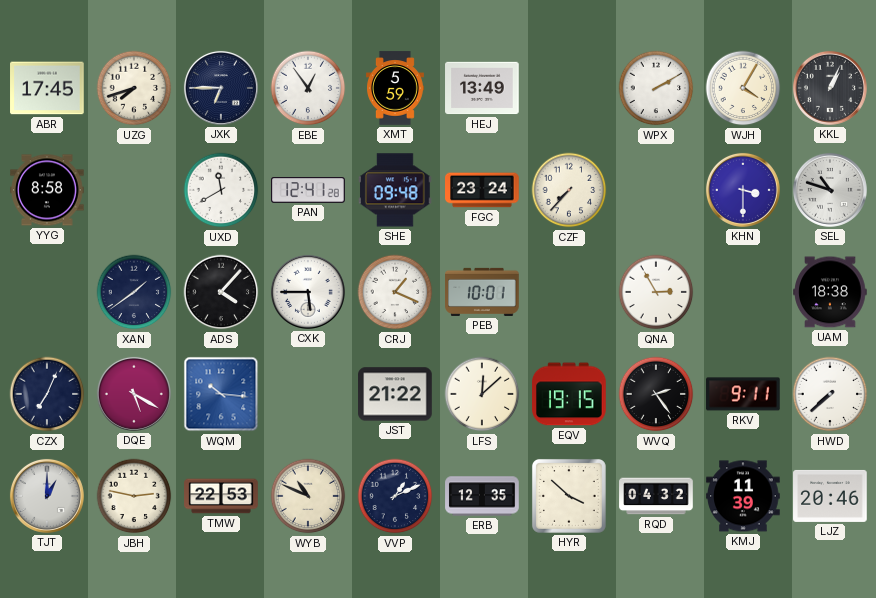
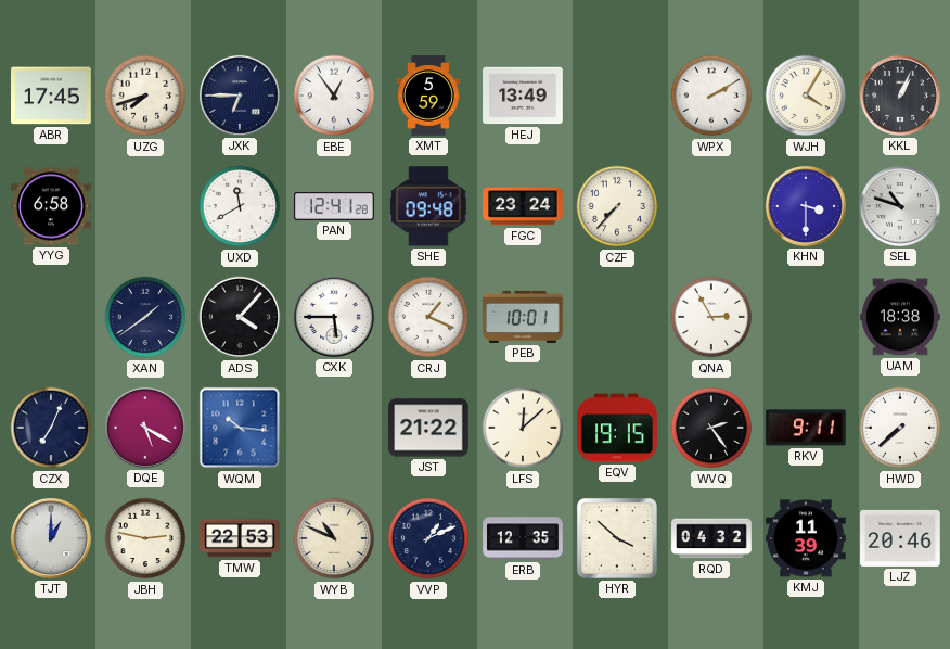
YYG: 8:58 -> 6:58 (51, 206)
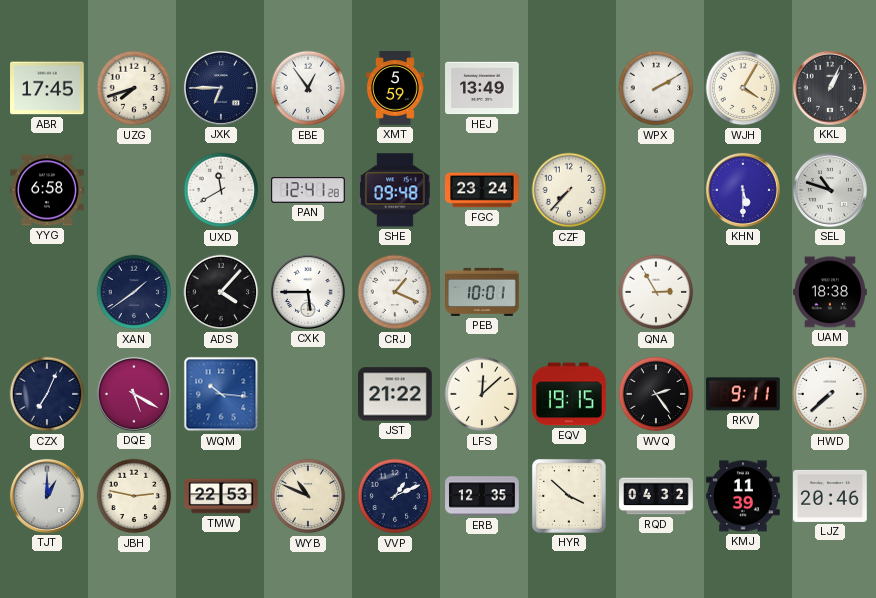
KHN: 3:30 -> 5:30 (743, 190)
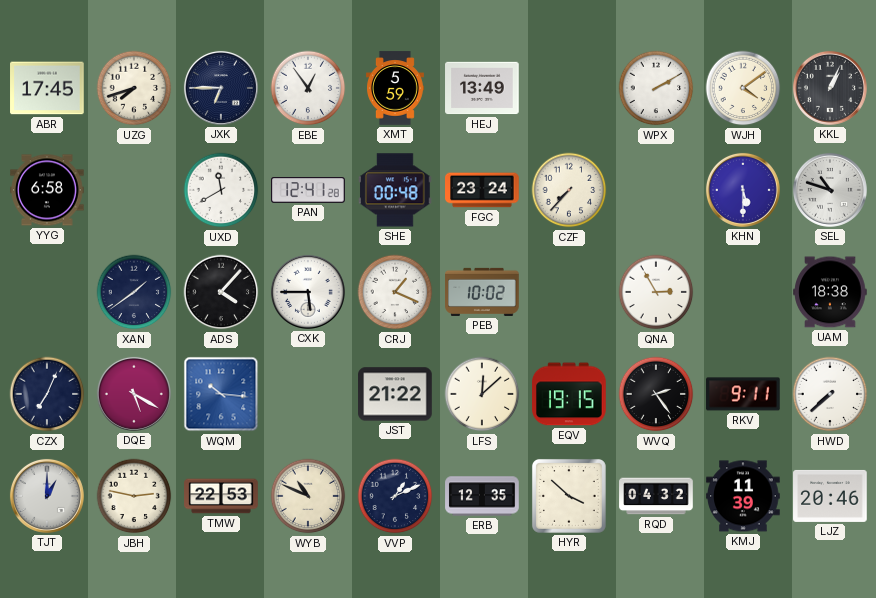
WJH: 4:05 -> 4:09 (743, 88)
SHE: 09:48 -> 00:48 (396, 190)
PEB: 10:01 -> 10:02 (482, 292)
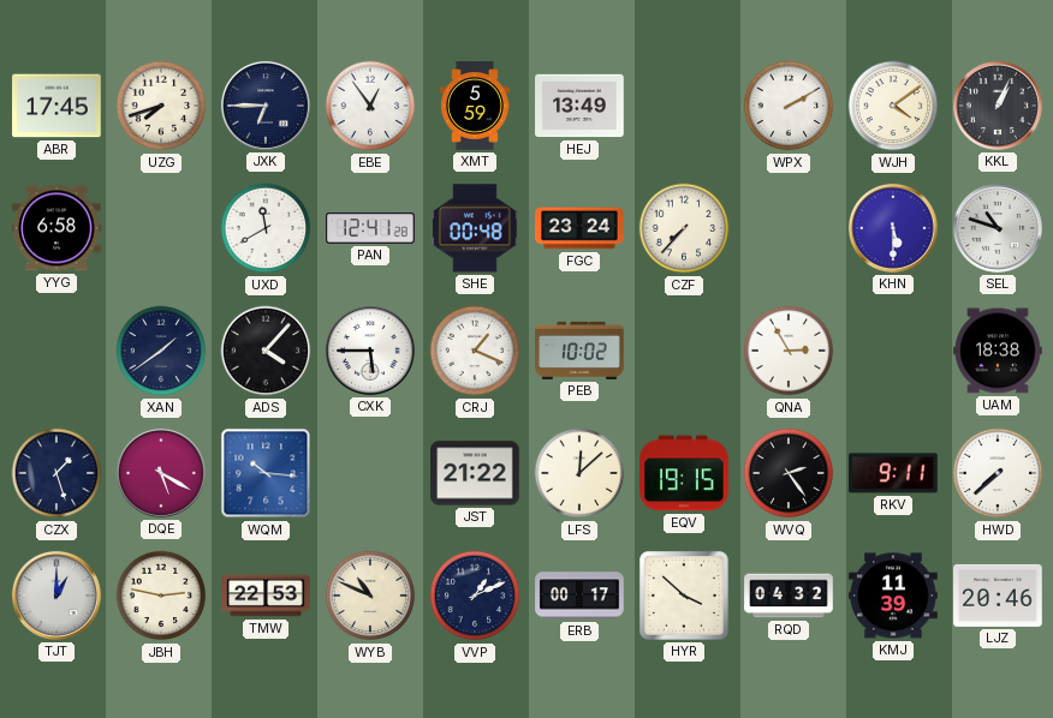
CZX: 7:04 -> 1:27 (56, 473)
ERB: 12:35 -> 00:17 (579, 596)
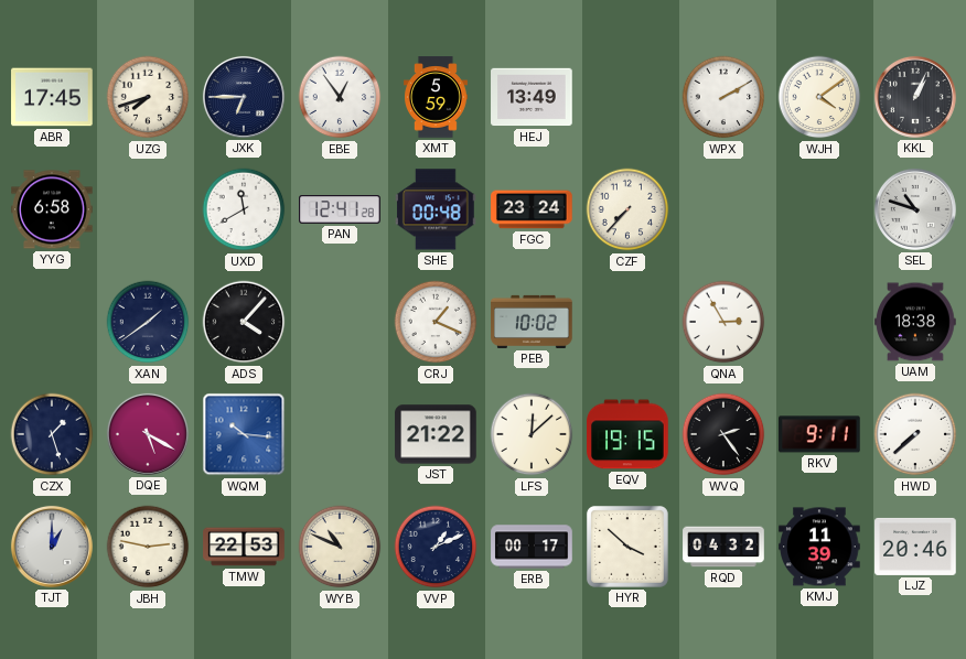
KHN: 5:30 -> none (893, 228)
CXK: 5:45 -> none (370, 351)
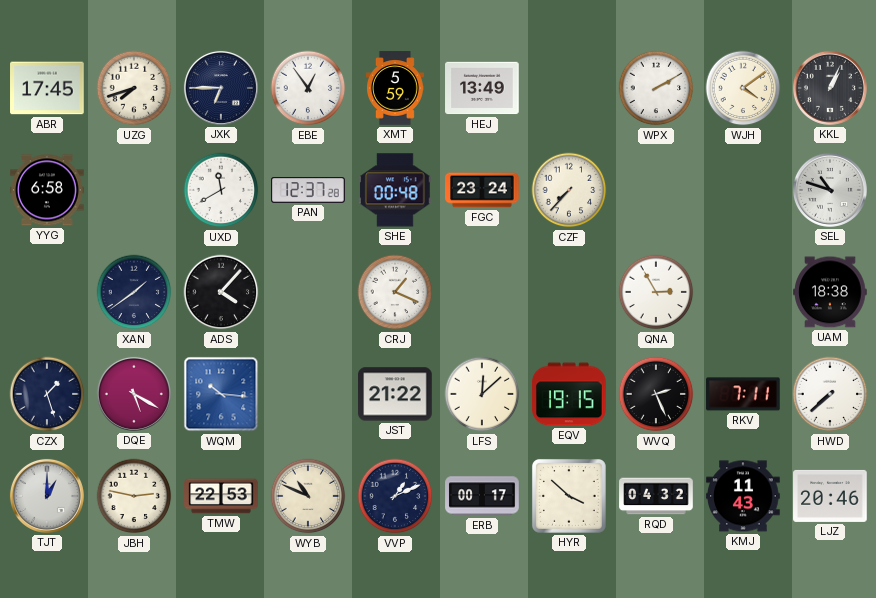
PAN: 12:41 -> 12:37 (308, 190)
PEB: 10:02 -> none (532, 322)
WVQ: 2:24 -> 2:26 (656, 394)
RKV: 9:11 -> 7:11 (743, 394)
KMJ: 11:39 -> 11:43 (743, 496)
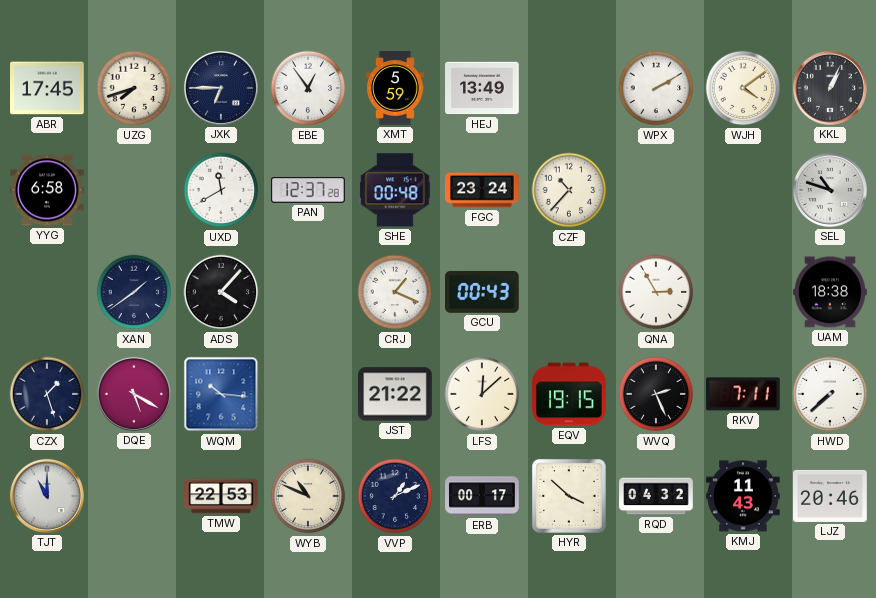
CZF: 7:37 -> 10:37 (569, 190)
GCU: none -> 00:43 (483, 292)
TJT: 1:00 -> 11:00 (47, 496)
JBH: 2:47 -> none (134, 496)
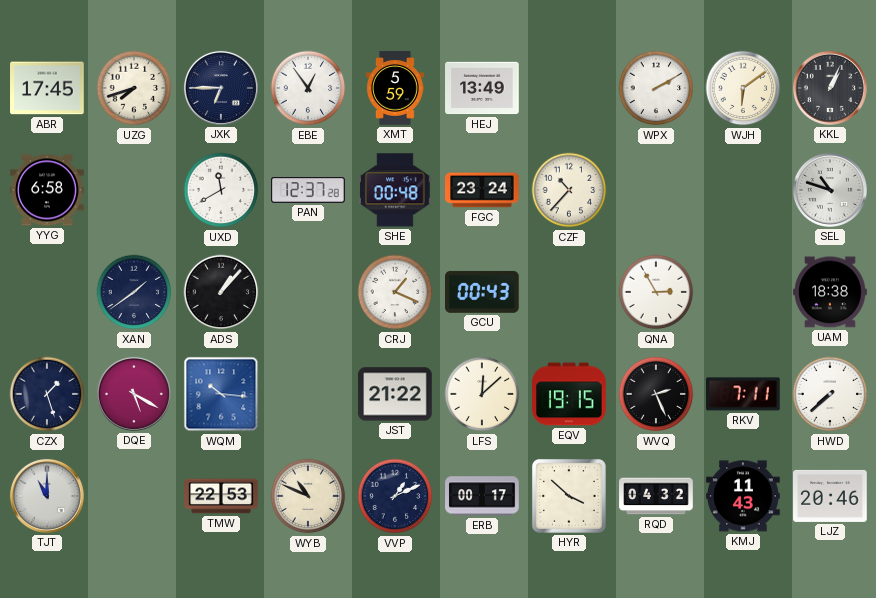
WJH: 4:09 -> 6:09 (743, 88)
ADS: 4:07 -> 1:07 (221, 292)
